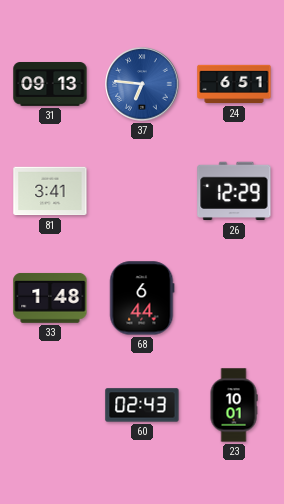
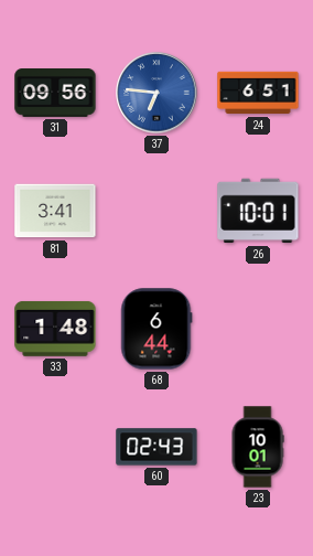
31: 09:13 -> 09:56 (55, 94)
26: 12:29 -> 10:01 (258, 211)
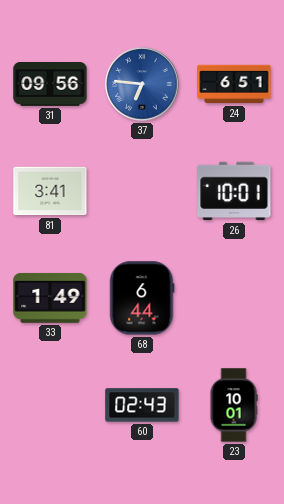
33: 1:48 -> 1:49 (50, 298)
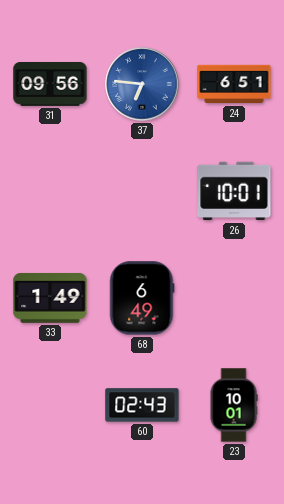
81: 3:41 -> none (50, 191)
68: 6:44 -> 6:49 (142, 298)
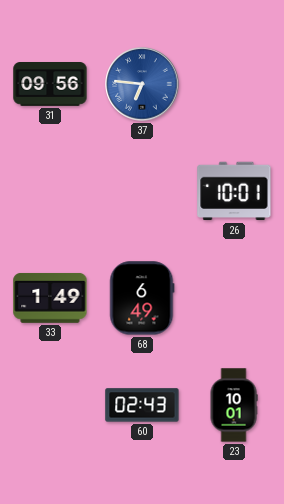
24: 6:51 -> none (234, 84)
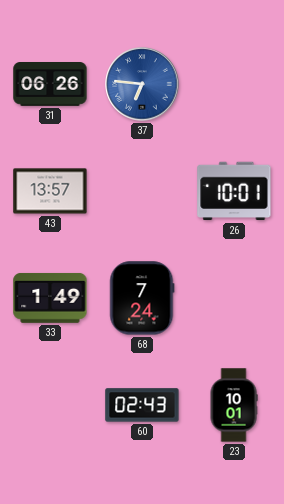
31: 09:56 -> 06:26 (50, 85)
43: none -> 13:57 (50, 191)
68: 6:49 -> 7:24 (142, 298)
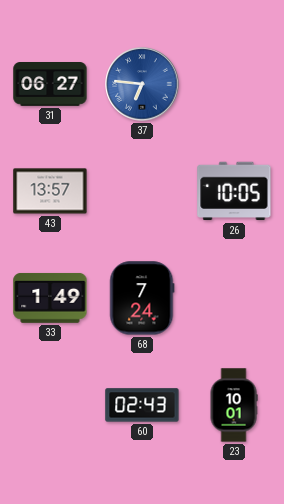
31: 06:26 -> 06:27 (50, 85)
26: 10:01 -> 10:05 (234, 191)
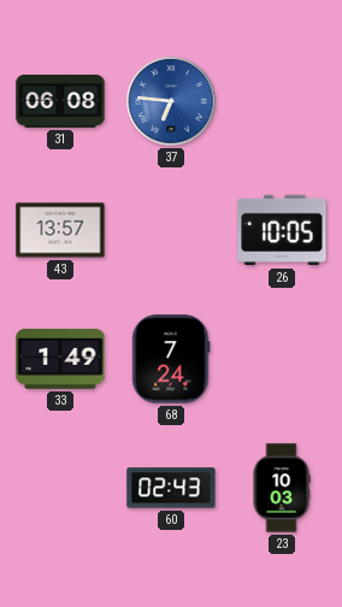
31: 06:27 -> 06:08 (60, 102)
23: 10:01 -> 10:03 (282, 488)
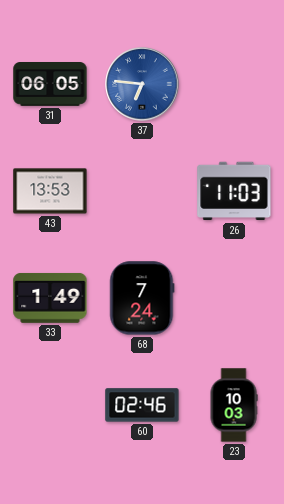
31: 06:08 -> 06:05 (50, 85)
43: 13:57 -> 13:53 (50, 191)
26: 10:05 -> 11:03 (234, 191)
60: 02:43 -> 02:46 (142, 405)
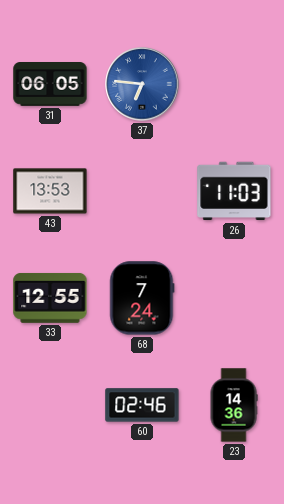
33: 1:49 -> 12:55 (50, 298)
23: 10:03 -> 14:36 (234, 405)
